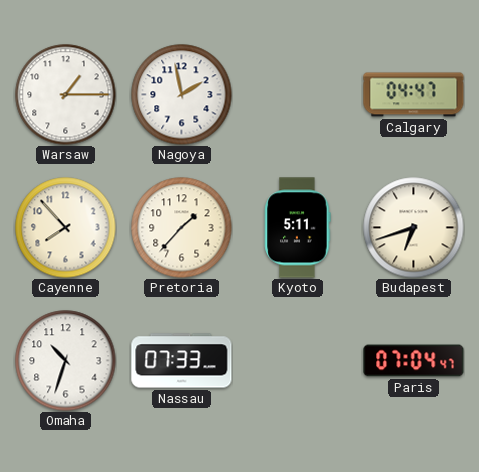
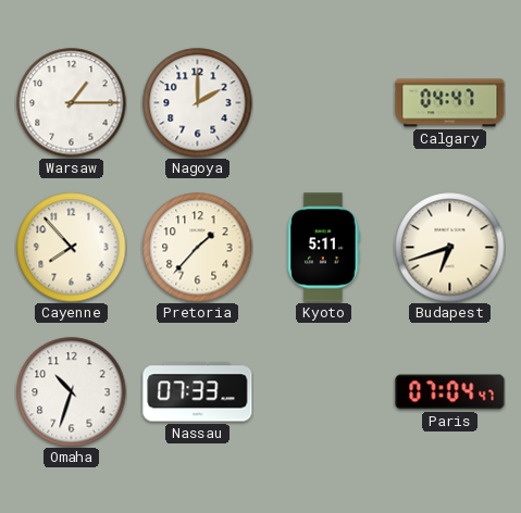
Nagoya: 1:58 -> 2:00 (198, 103)
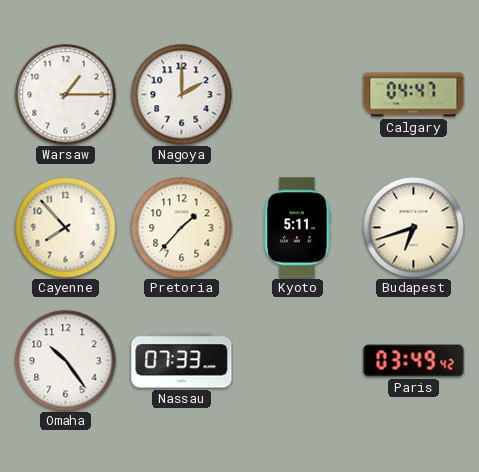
Omaha: 10:33 -> 10:24 (66, 361)
Paris: 07:04 -> 03:49 (414, 361)
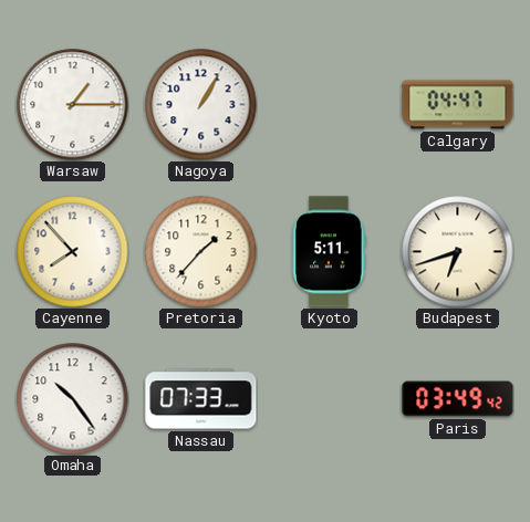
Nagoya: 2:00 -> 1:05 (201, 105)
